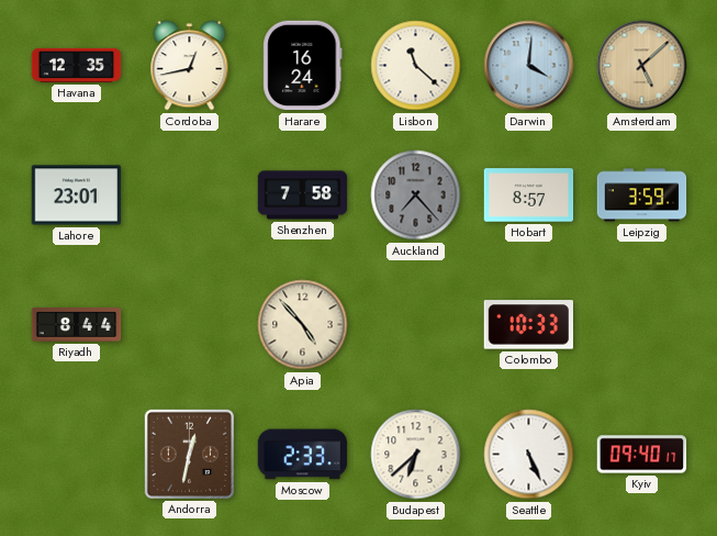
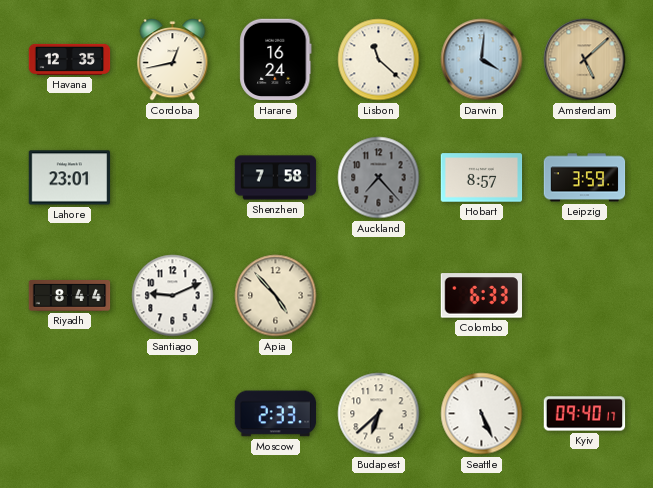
Santiago: none -> 9:11 (173, 296)
Colombo: 10:33 -> 6:33 (481, 296)
Andorra: 12:32 -> none (189, 454)
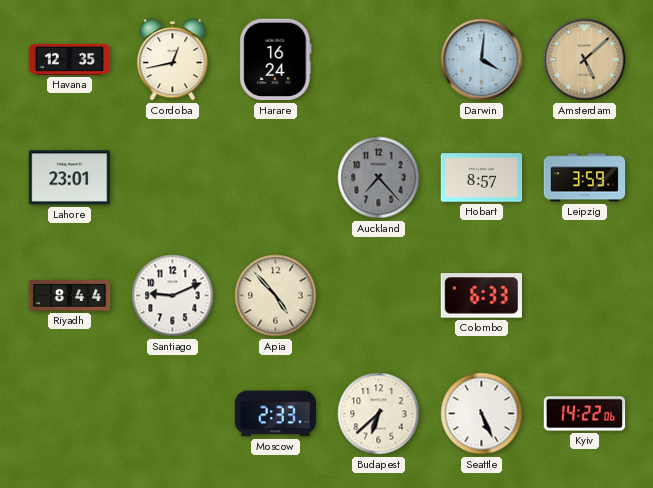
Lisbon: 11:22 -> none (379, 60)
Shenzhen: 7:58 -> none (276, 178)
Kyiv: 09:40 -> 14:22 (585, 414)
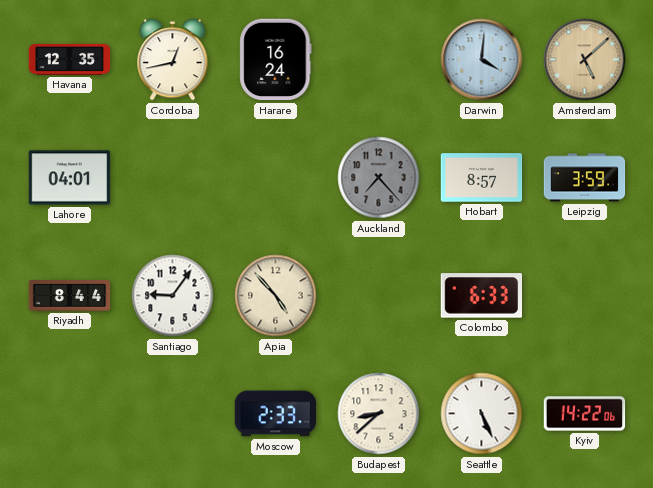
Lahore: 23:01 -> 04:01 (70, 178)
Santiago: 9:11 -> 9:06 (173, 296)
Budapest: 6:38 -> 8:38 (379, 414)
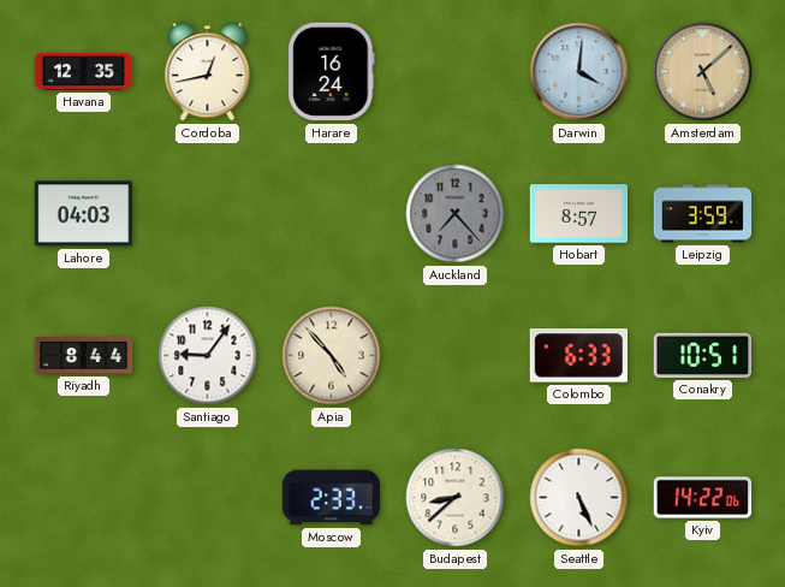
Lahore: 04:01 -> 04:03 (84, 214)
Conakry: none -> 10:51 (703, 355)
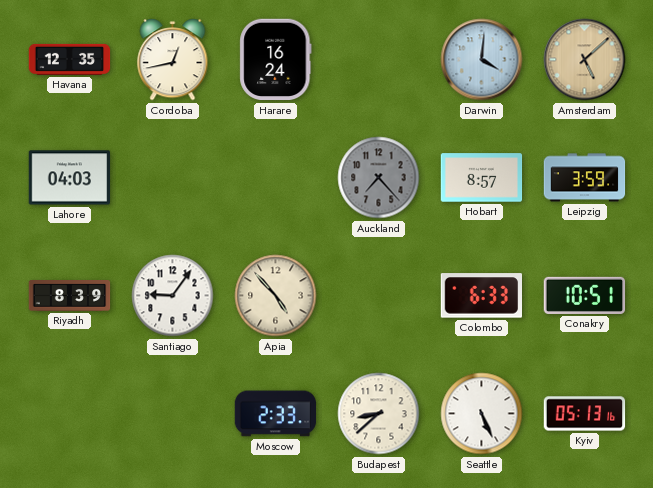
Riyadh: 8:44 -> 8:39 (70, 296)
Kyiv: 14:22 -> 05:13 (585, 414)
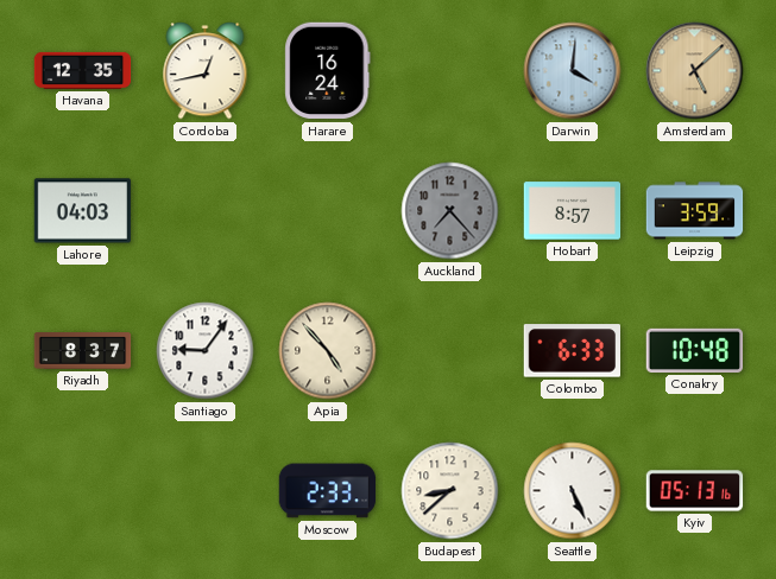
Riyadh: 8:39 -> 8:37 (83, 351)
Conakry: 10:51 -> 10:48 (695, 350)
